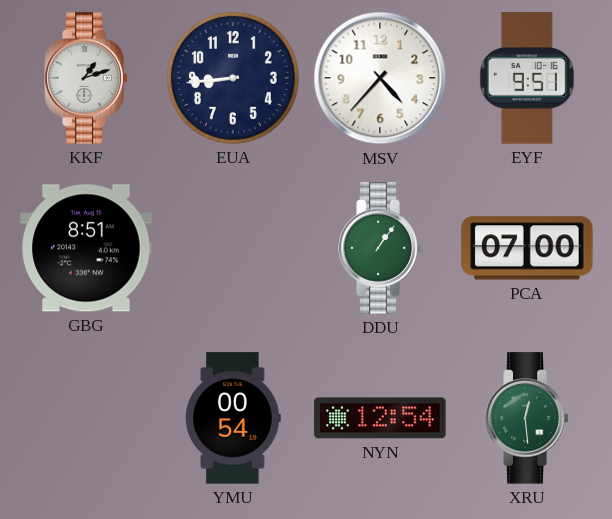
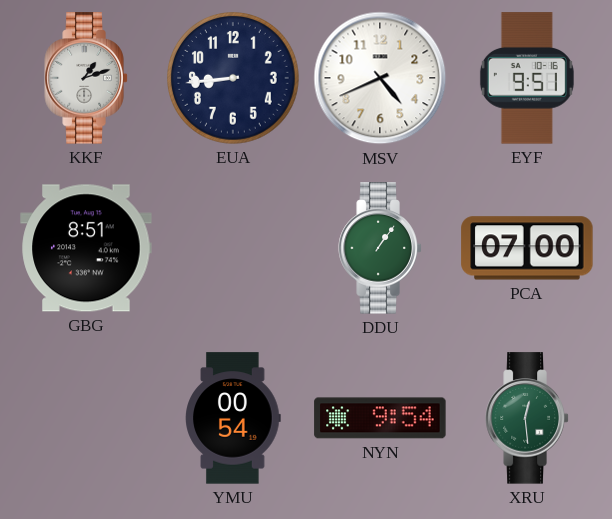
MSV: 4:37 -> 4:41 (380, 78)
NYN: 12:54 -> 9:54 (380, 418)
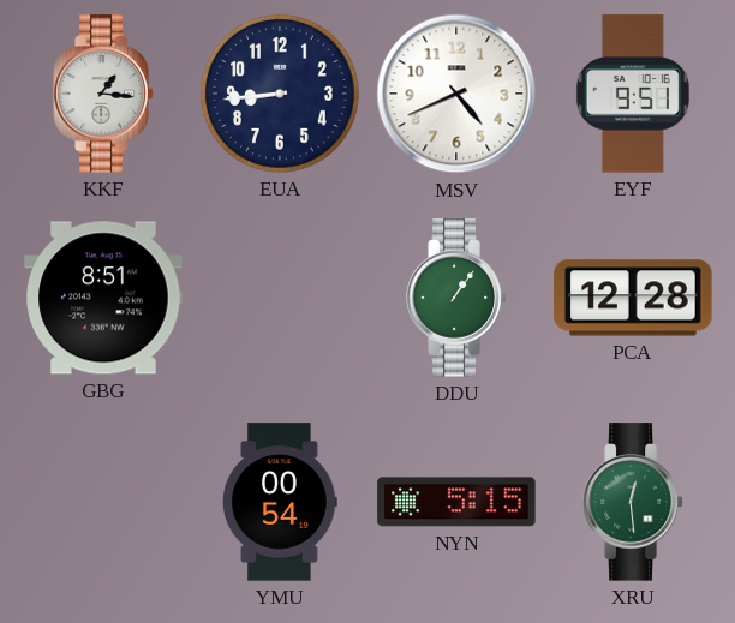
KKF: 1:12 -> 1:16 (103, 94)
PCA: 07:00 -> 12:28 (633, 298)
NYN: 9:54 -> 5:15 (456, 502)
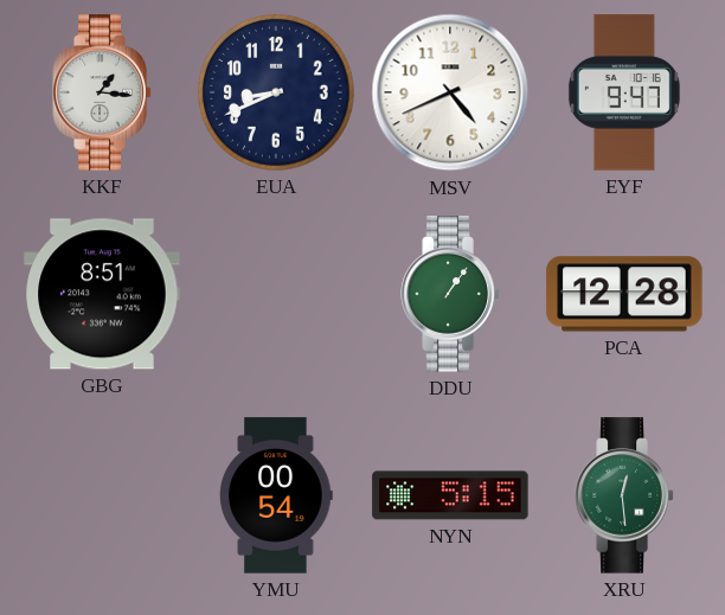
EUA: 8:44 -> 8:41 (277, 94)
EYF: 9:51 -> 9:47 (624, 92)
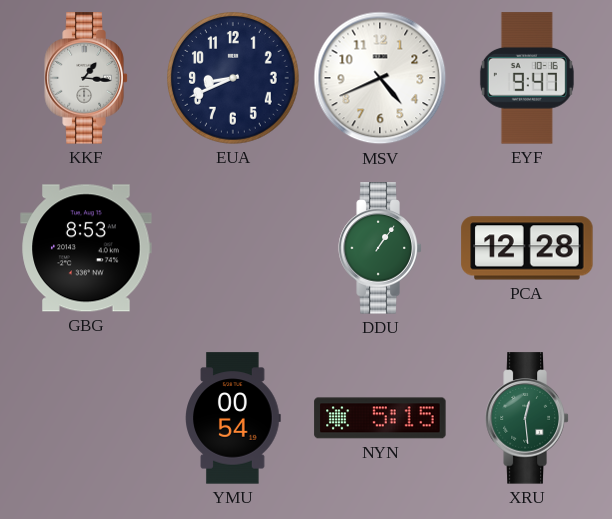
GBG: 8:51 -> 8:53 (86, 248)
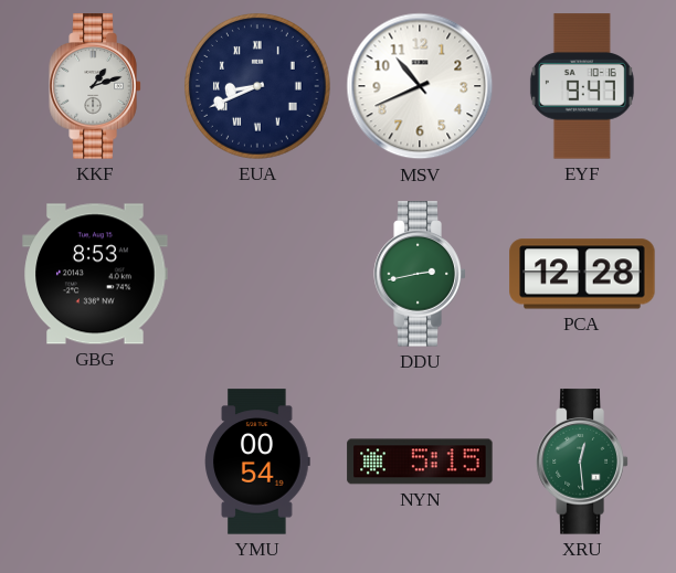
KKF: 1:16 -> 1:12 (95, 86)
EUA numerals: Arabic -> Roman (258, 87)
MSV: 4:41 -> 10:41 (420, 86)
DDU: 1:06 -> 2:43 (420, 274)
